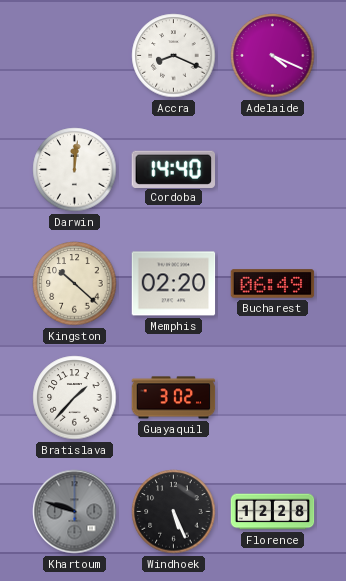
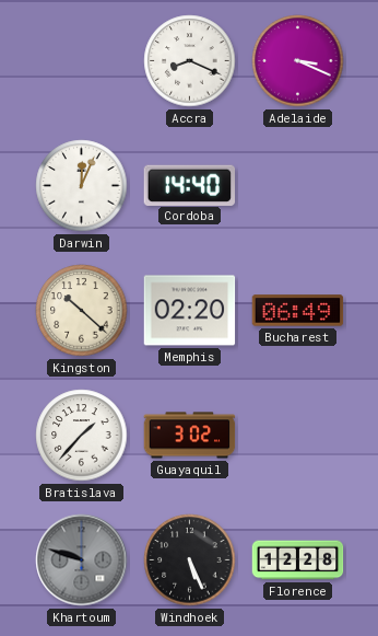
Adelaide: 4:19 -> 3:19 (298, 61)
Darwin: 12:01 -> 12:04 (82, 186)
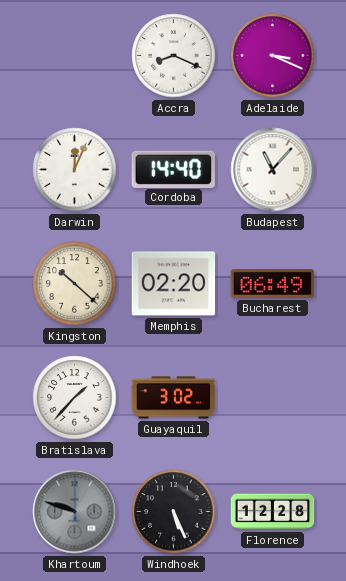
Budapest: none -> 11:07 (273, 170)
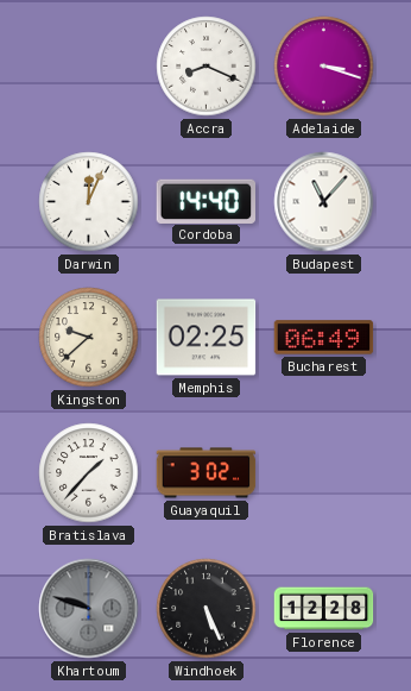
Adelaide: 3:19 -> 3:18 (324, 67)
Kingston: 10:22 -> 9:38 (89, 338)
Memphis: 02:20 -> 02:25 (207, 338)
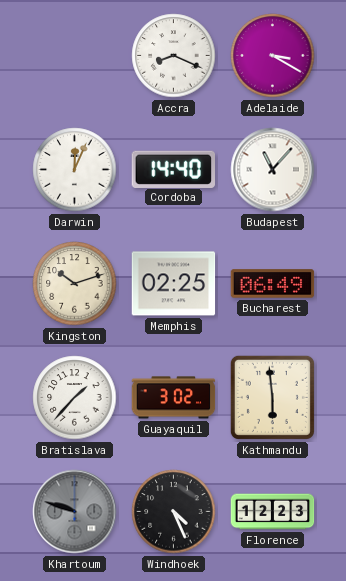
Adelaide: 3:18 -> 3:20 (273, 56)
Kingston: 9:38 -> 10:12 (75, 284)
Kathmandu: none -> 5:59 (272, 397)
Windhoek: 5:26 -> 4:26 (174, 512)
Florence: 12:28 -> 12:23 (273, 512)
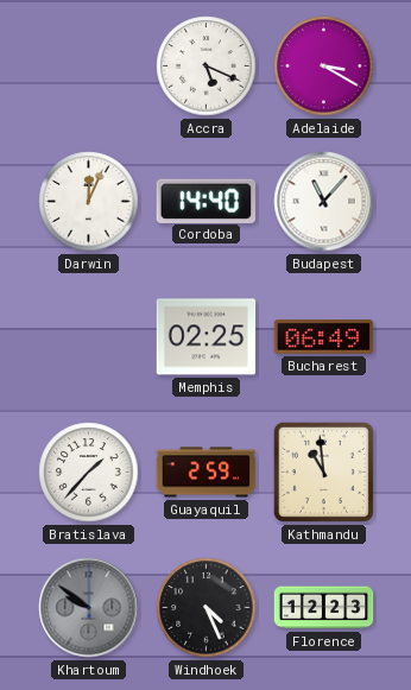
Accra: 8:19 -> 5:19 (207, 67)
Kingston: 10:12 -> none (75, 284)
Guayaquil: 3:02 -> 2:59 (207, 473)
Kathmandu: 5:59 -> 10:59 (323, 471)
Khartoum: 9:48 -> 9:51 (89, 608)
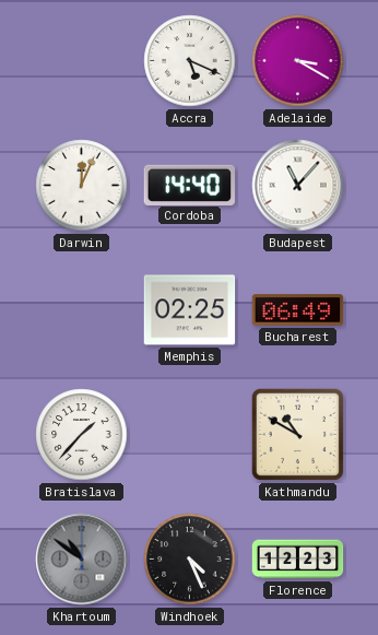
Guayaquil: 2:59 -> none (207, 473)
Kathmandu: 10:59 -> 10:50 (297, 434)
Khartoum: 9:51 -> 10:51 (82, 560)
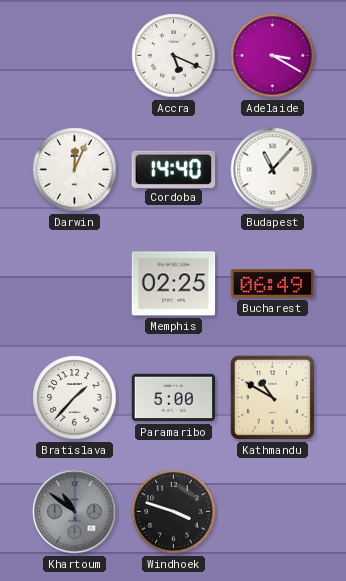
Paramaribo: none -> 5:00 (174, 398)
Windhoek: 4:26 -> 3:48 (174, 512)
Florence: 12:23 -> none (298, 560)
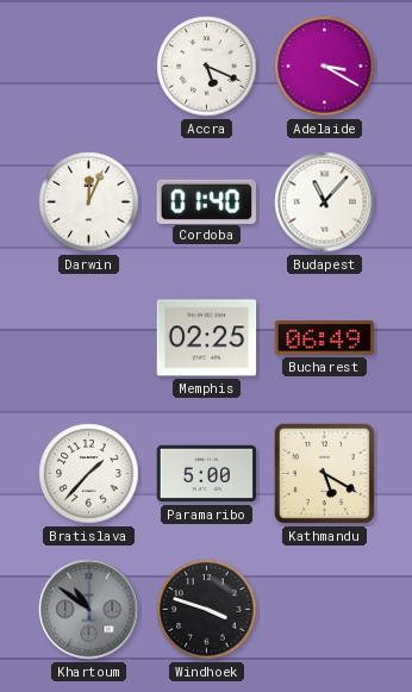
Cordoba: 14:40 -> 01:40 (207, 201)
Kathmandu: 10:50 -> 5:20 (324, 473)
